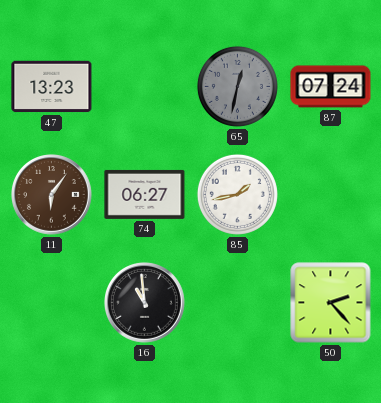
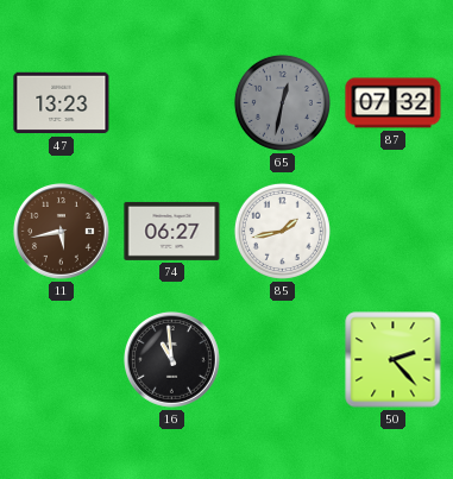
87: 07:24 -> 07:32 (394, 103)
11: 6:06 -> 5:43 (62, 232)
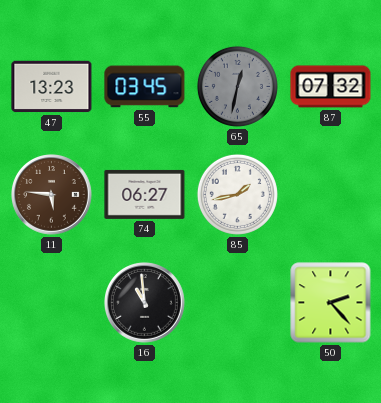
55: none -> 03:45 (145, 87)
11: 5:43 -> 5:46 (52, 195)
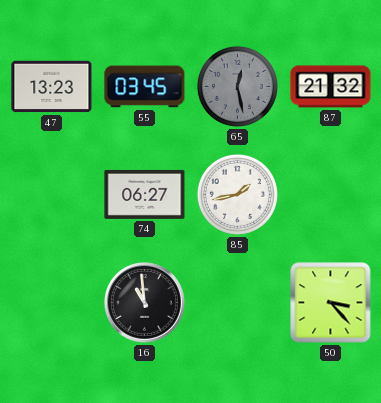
65: 12:32 -> 12:28 (237, 86)
87: 07:32 -> 21:32 (331, 87)
11: 5:46 -> none (52, 195)
50: 2:23 -> 3:23 (331, 303)
